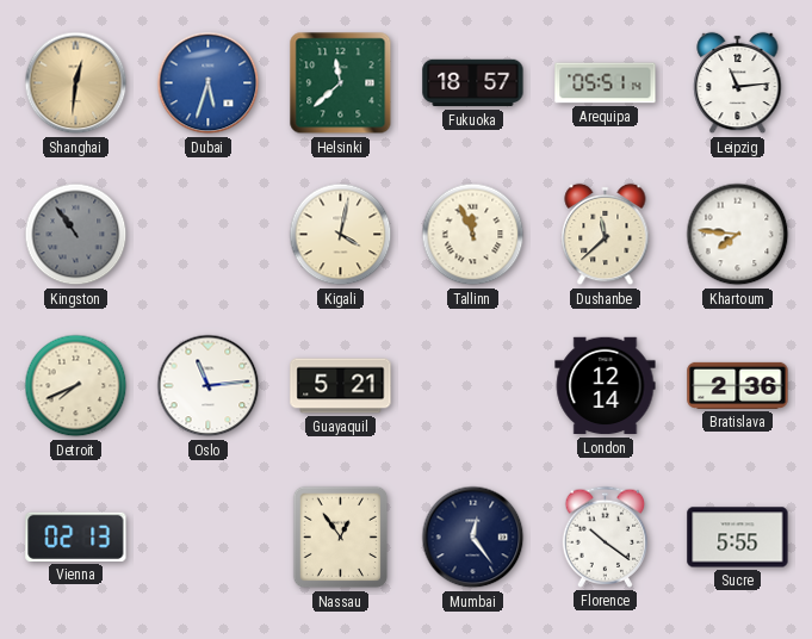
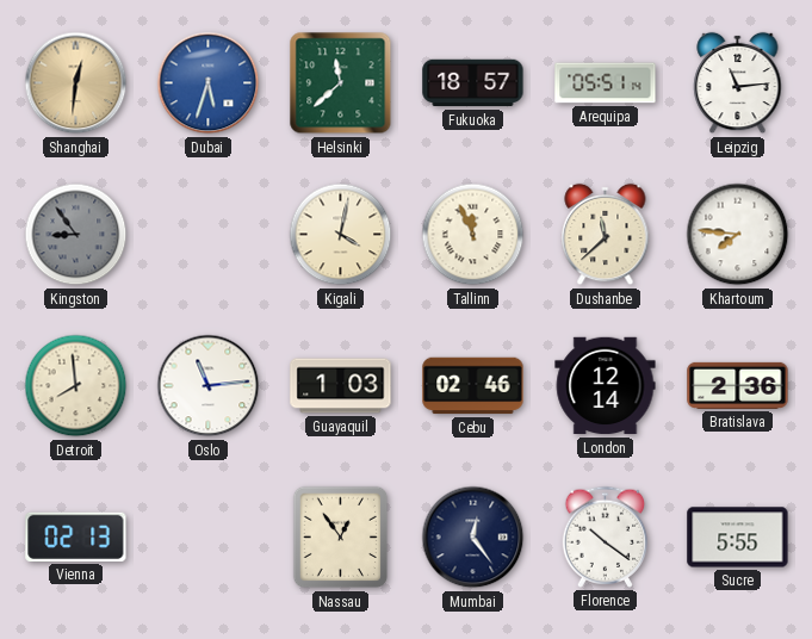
Kingston: 10:54 -> 8:54 (76, 235)
Detroit: 7:41 -> 7:59 (76, 386)
Guayaquil: 5:21 -> 1:03 (341, 386)
Cebu: none -> 02:46 (473, 386)
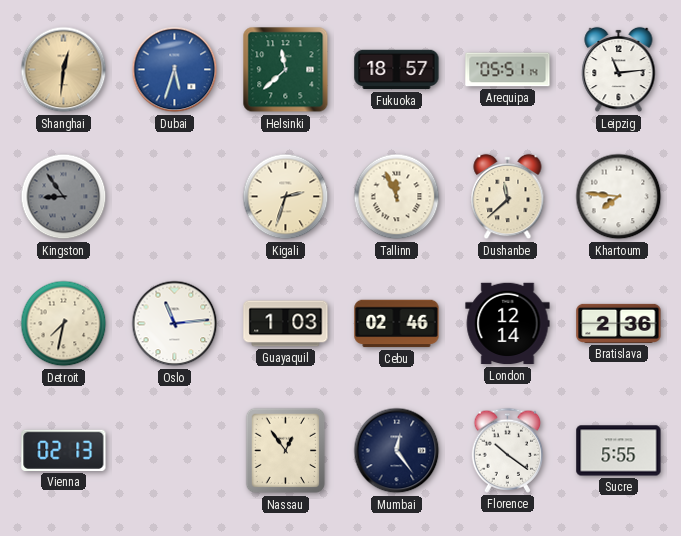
Kigali: 4:02 -> 2:33 (286, 197)
Detroit: 7:59 -> 7:32 (64, 324)
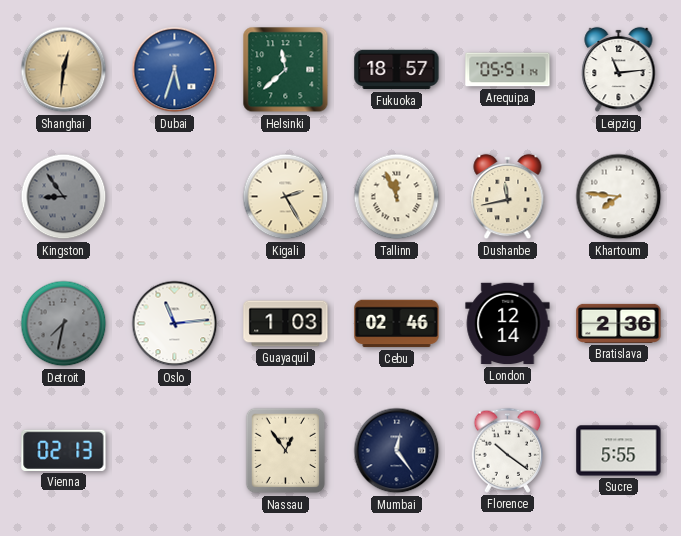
Kigali: 2:33 -> 2:25 (286, 197)
Dushanbe: 11:38 -> 11:43 (508, 197)
Detroit dial: cream -> grey (64, 324)
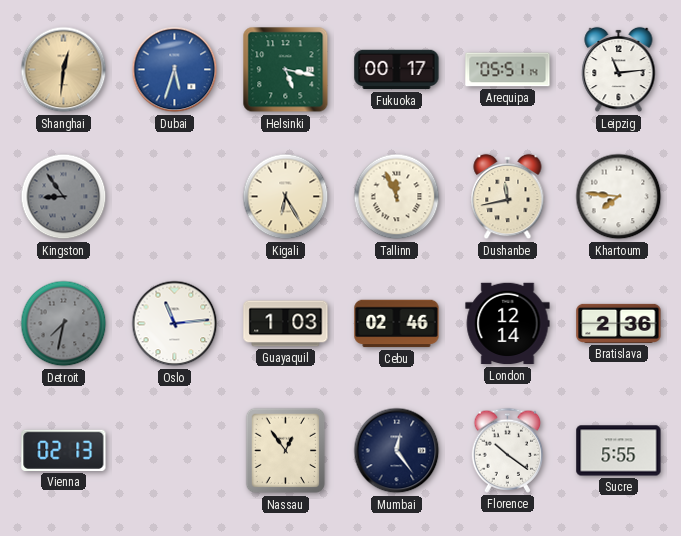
Helsinki: 11:38 -> 5:17 (286, 70)
Fukuoka: 18:57 -> 00:17 (397, 70)
Kigali: 2:25 -> 6:25 (286, 197)
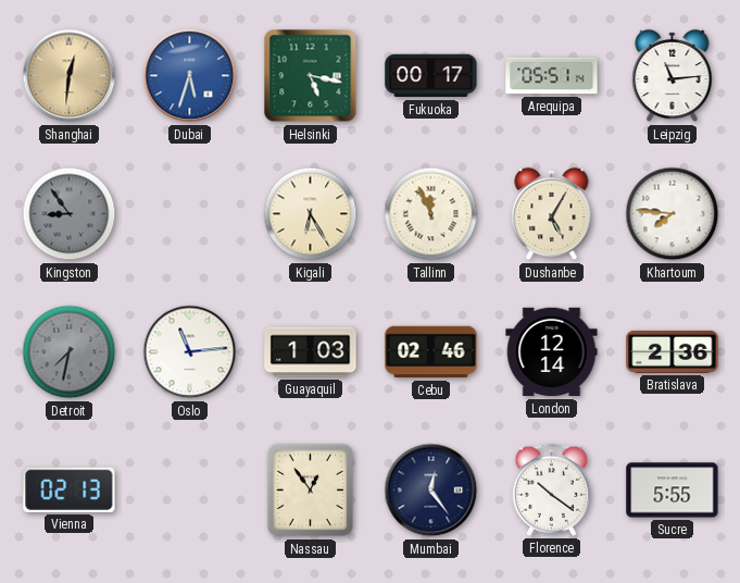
Dushanbe: 11:43 -> 5:05 (552, 214)
